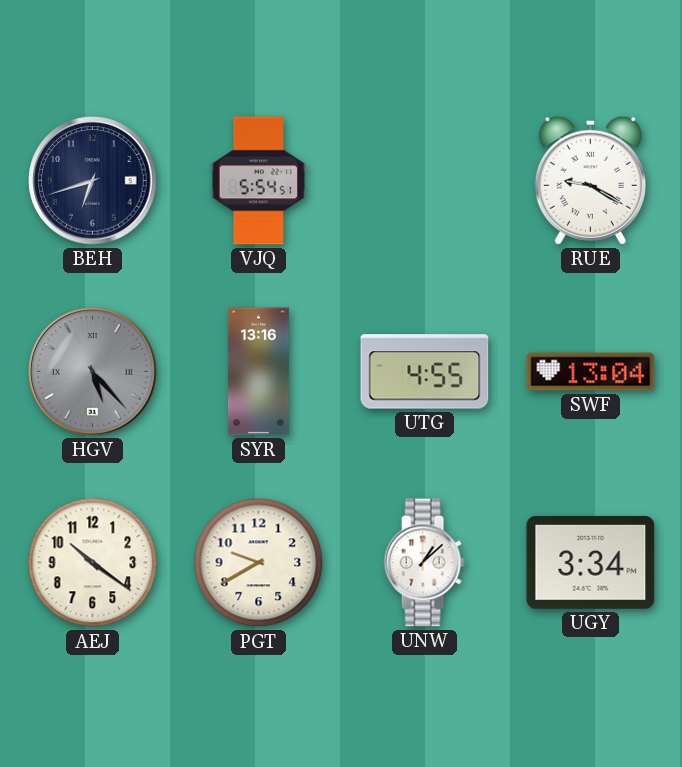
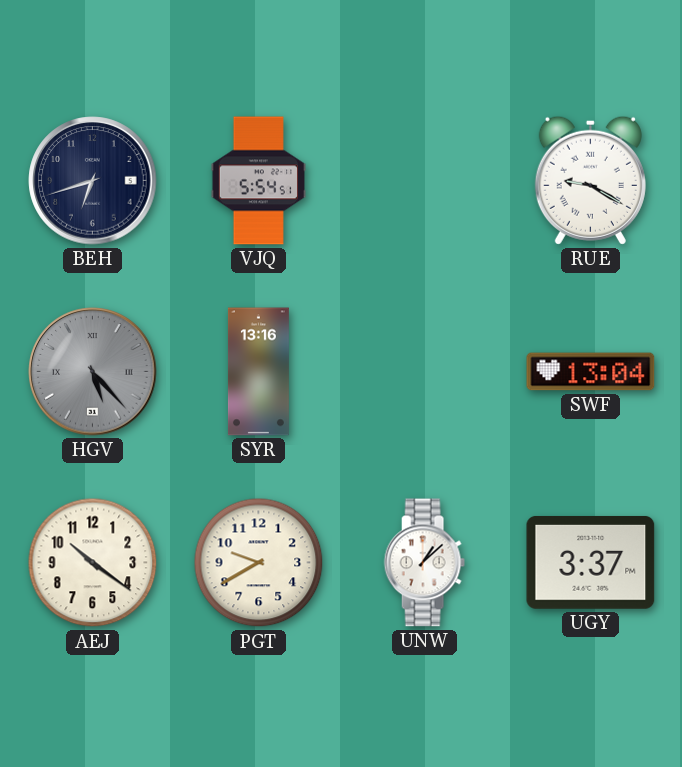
UTG: 4:55 -> none (425, 372)
UGY: 3:34 -> 3:37 (591, 562)
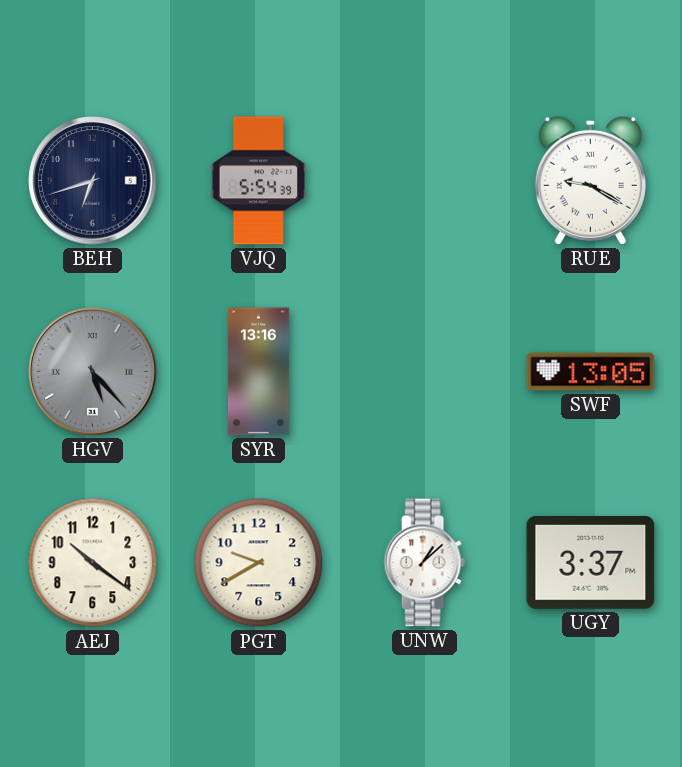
VJQ: 5:54:51 -> 5:54:39 (258, 181)
SWF: 13:04 -> 13:05 (591, 372)
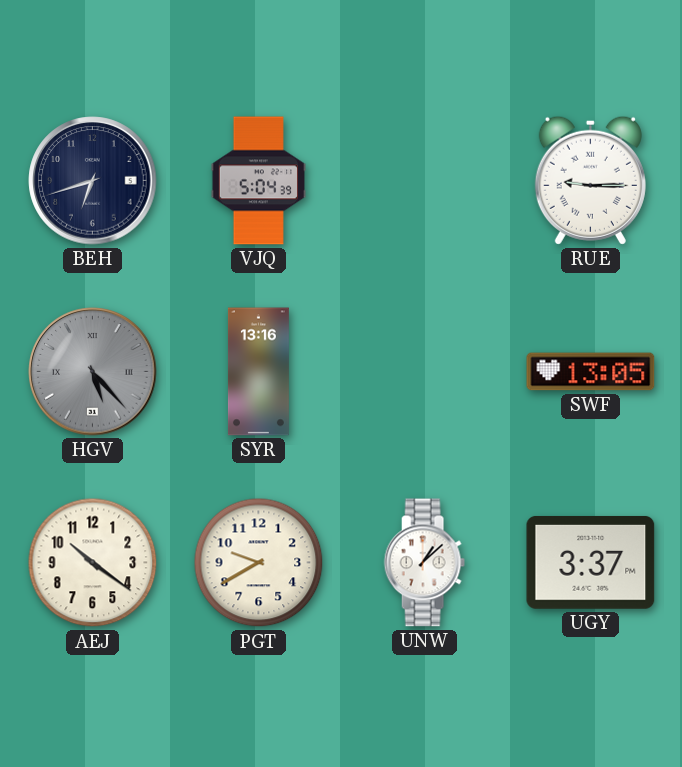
VJQ: 5:54 -> 5:04 (258, 181)
RUE: 9:20 -> 9:15 (590, 180)
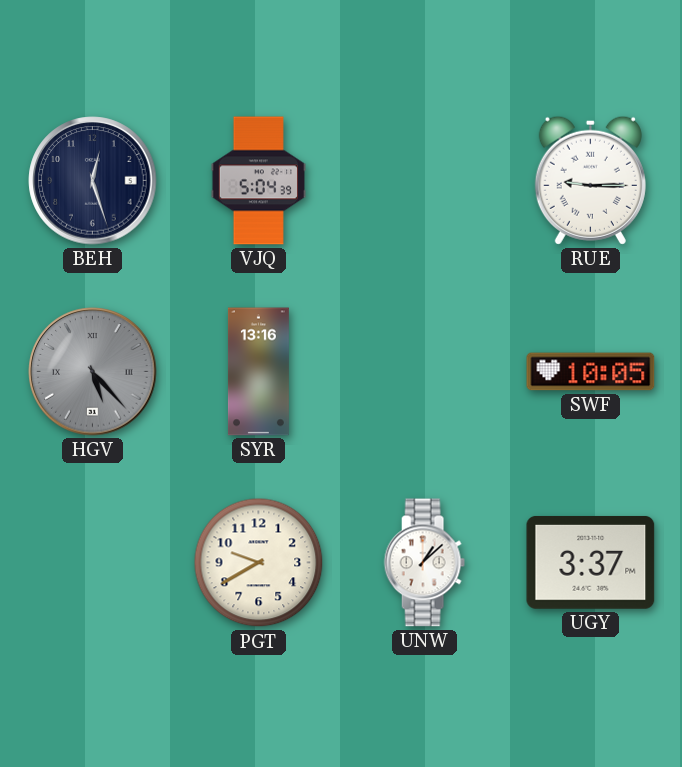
BEH: 6:42 -> 12:27 (93, 181)
SWF: 13:05 -> 10:05 (591, 372)
AEJ: 10:21 -> none (93, 563)
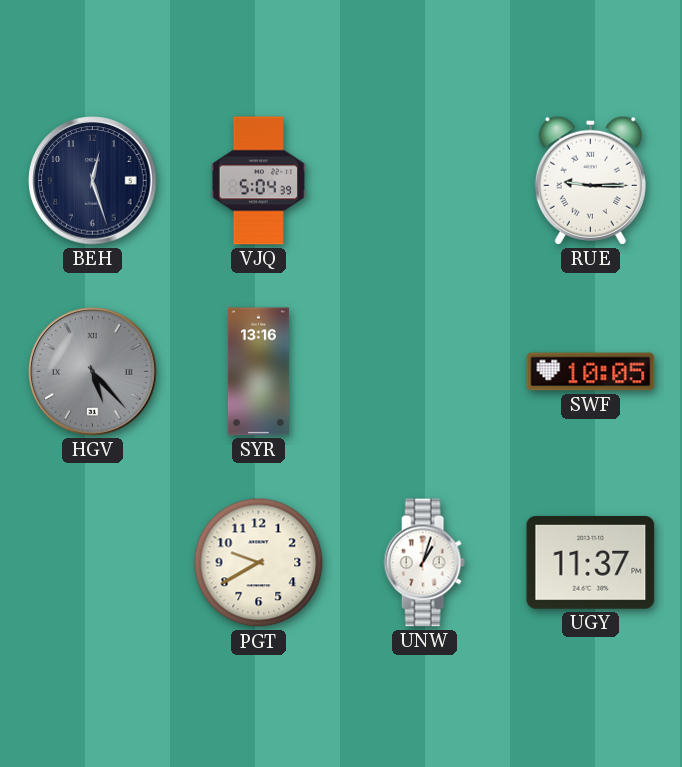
UNW: 1:08 -> 1:03 (424, 563)
UGY: 3:37 -> 11:37 (591, 562)
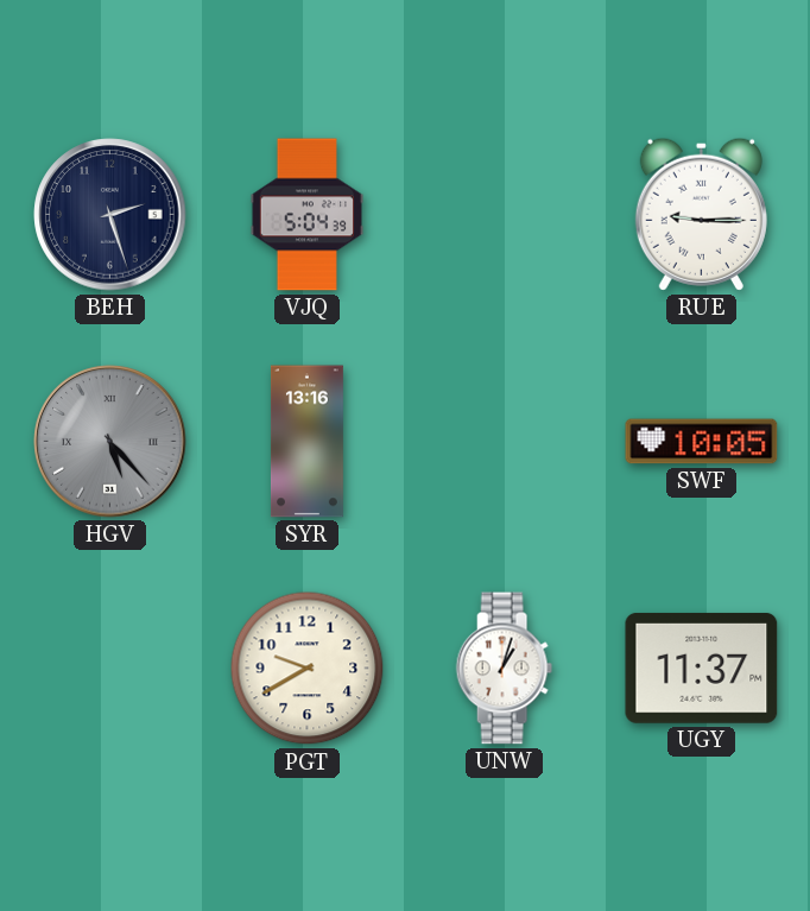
BEH: 12:27 -> 2:27 (110, 215)
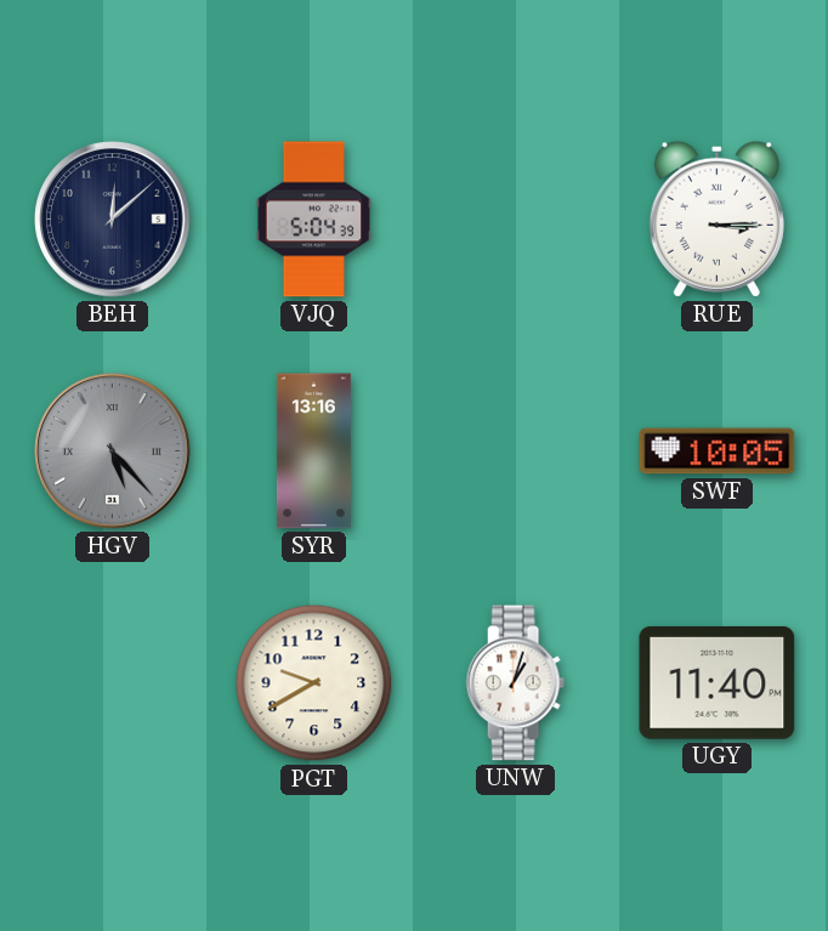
BEH: 2:27 -> 12:08 (113, 220)
RUE: 9:15 -> 3:15 (716, 218)
UGY: 11:37 -> 11:40 (718, 682)
